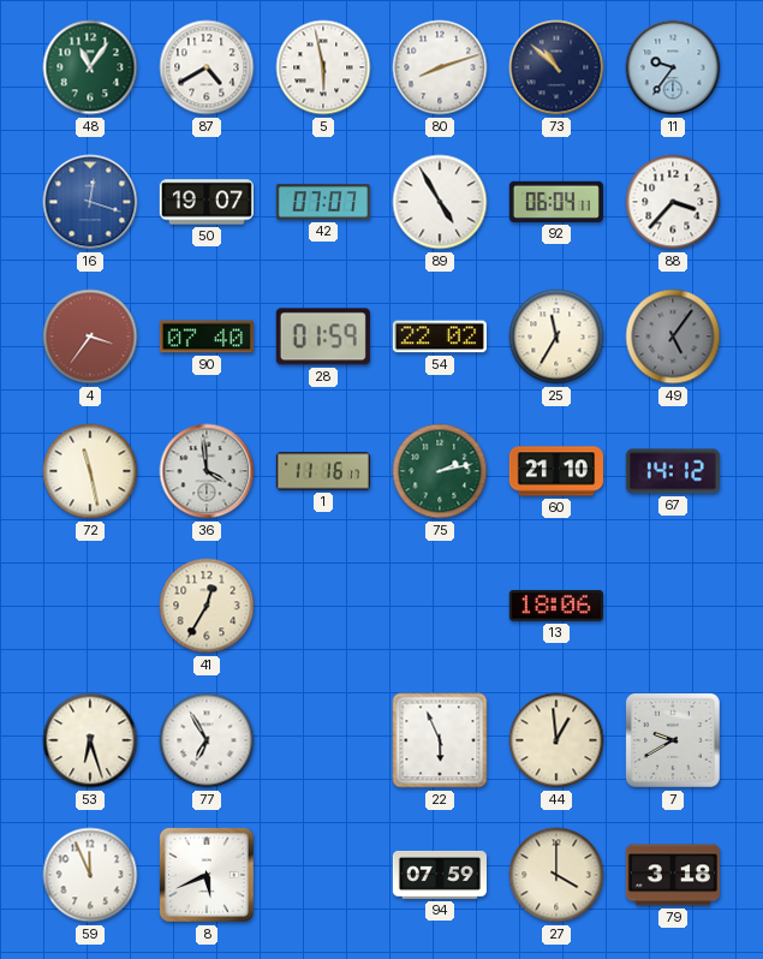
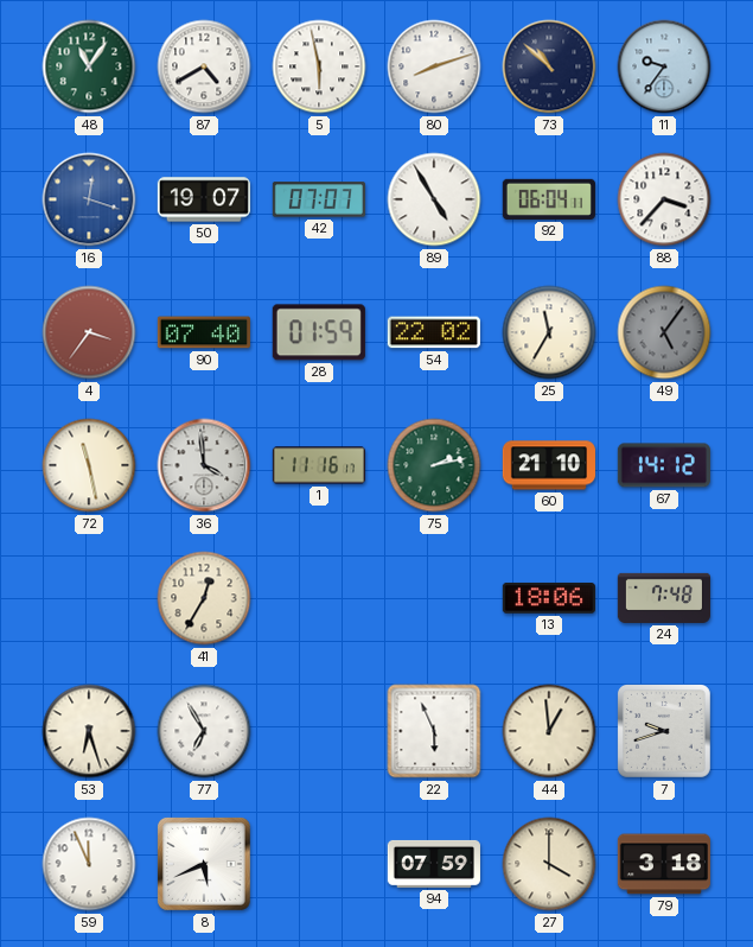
24: none -> 7:48 (664, 598)
7: 9:40 -> 9:42 (664, 731)
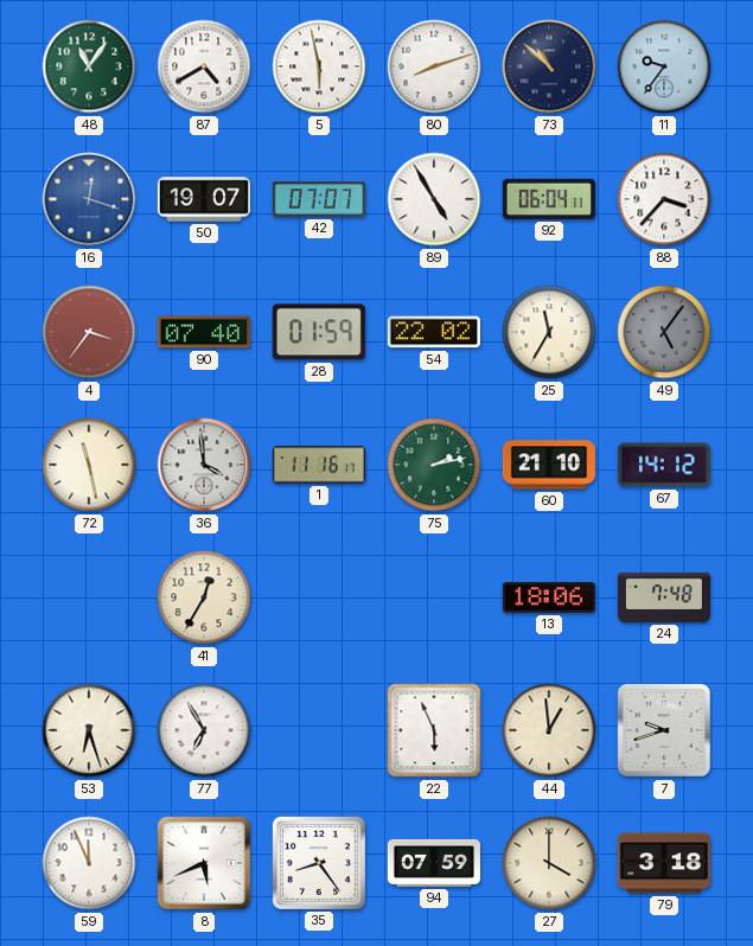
35: none -> 8:24 (319, 863)
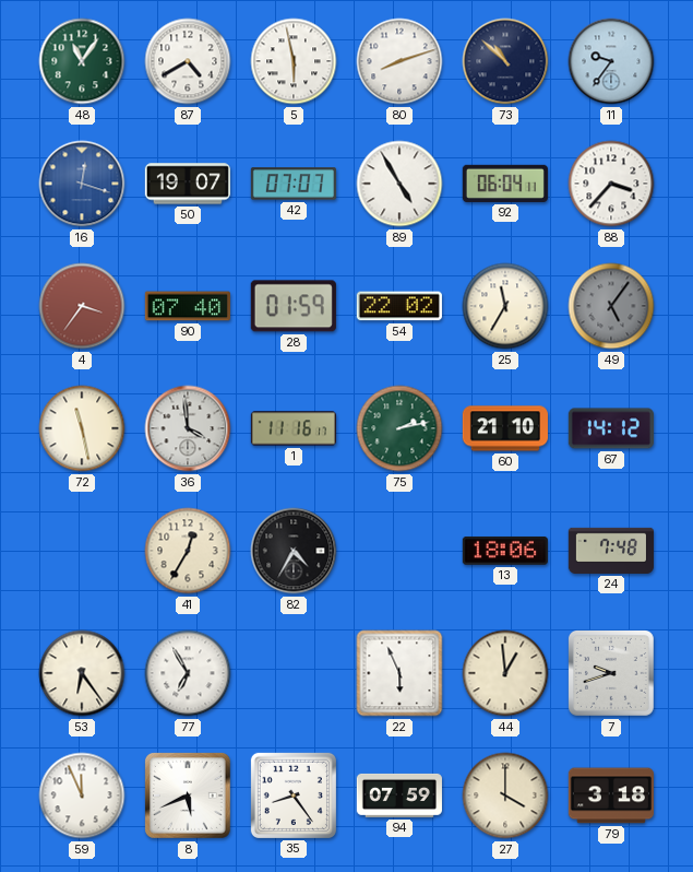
82: none -> 4:35 (294, 551)
53: 6:27 -> 6:24 (82, 673)
